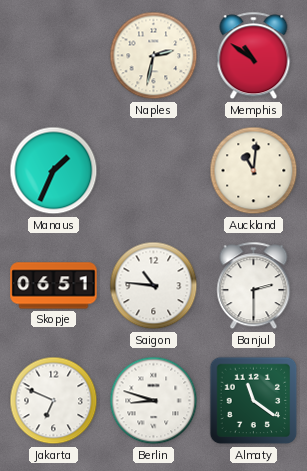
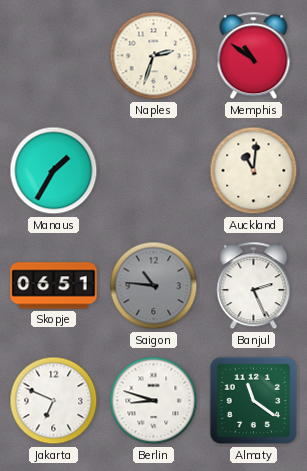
Naples: 2:32 -> 2:33 (154, 56)
Manaus: 1:34 -> 1:35 (54, 171)
Saigon dial: white -> grey (154, 286)
Banjul: 2:30 -> 2:26 (254, 286)
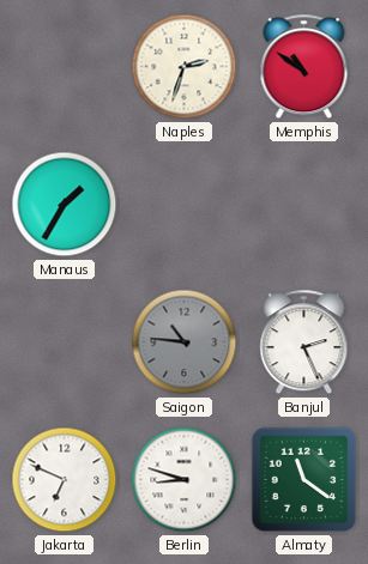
Auckland: 11:01 -> none (254, 171)
Skopje: 06:51 -> none (54, 286)
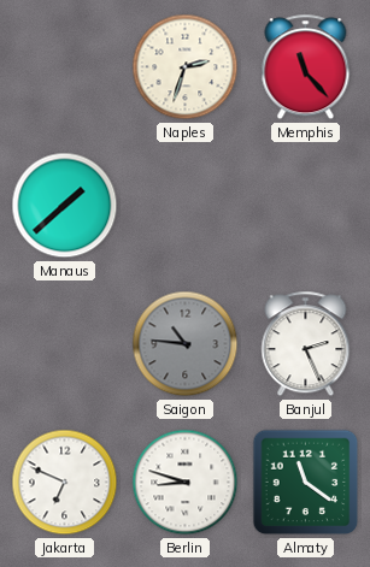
Memphis: 10:51 -> 11:23 (306, 67)
Manaus: 1:35 -> 1:38 (65, 206)
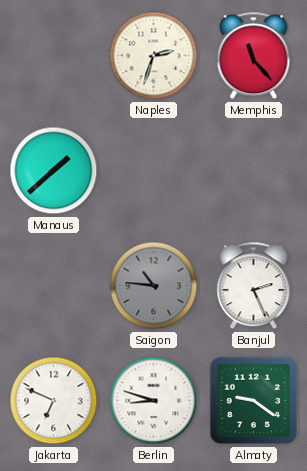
Almaty: 11:21 -> 9:21 (254, 401)
